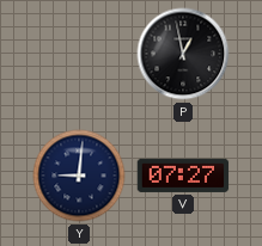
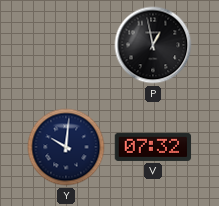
Y: 9:01 -> 10:01 (66, 147)
V: 07:27 -> 07:32 (153, 147)
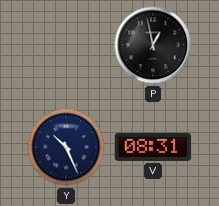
Y: 10:01 -> 10:26 (66, 147)
V: 07:32 -> 08:31 (153, 147)
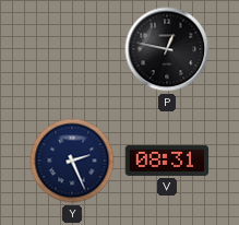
P: 12:58 -> 12:47 (167, 49)
Y: 10:26 -> 2:26 (72, 161)
